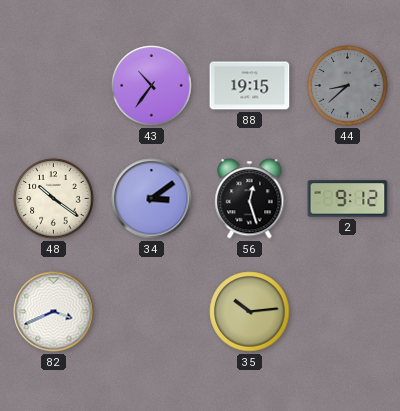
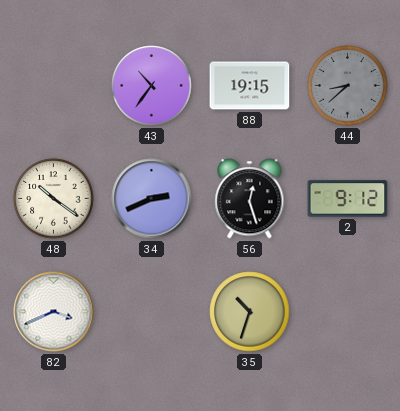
34: 3:09 -> 2:41 (152, 199)
35: 10:14 -> 10:33 (250, 312)
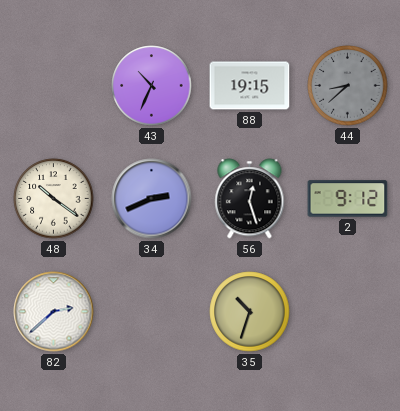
43: 10:36 -> 10:34 (152, 86)
82: 3:41 -> 2:38 (54, 312)
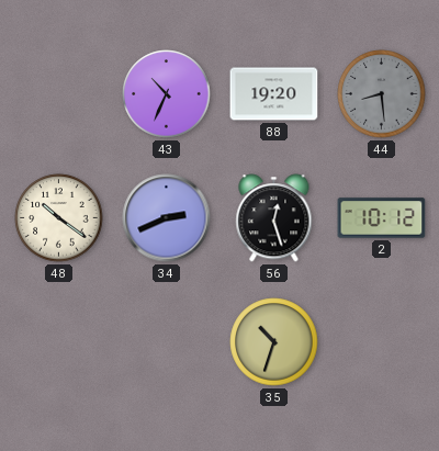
88: 19:15 -> 19:20 (274, 94)
44: 8:38 -> 8:29 (382, 94)
2: 9:12 -> 10:12 (382, 218)
82: 2:38 -> none (54, 312)
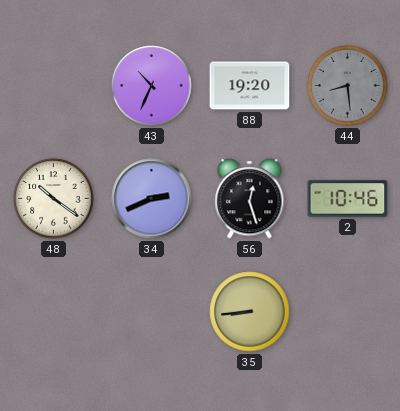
2: 10:12 -> 10:46 (348, 199)
35: 10:33 -> 8:44 (250, 312)
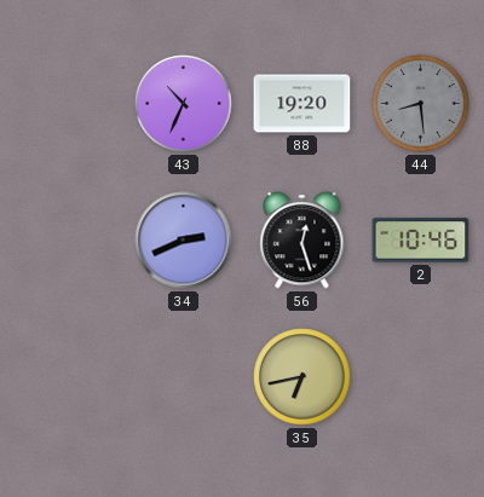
48: 10:21 -> none (54, 199)
35: 8:44 -> 6:43 (302, 377)
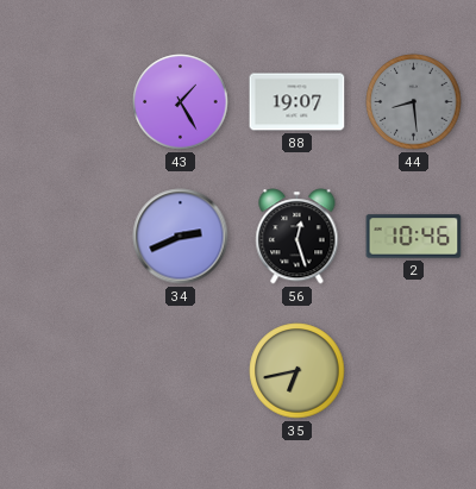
43: 10:34 -> 1:25 (181, 102)
88: 19:20 -> 19:07 (297, 102)
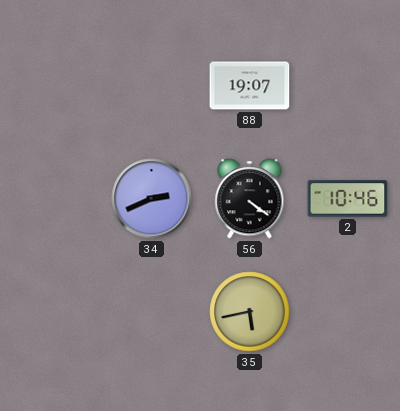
43: 1:25 -> none (181, 102)
44: 8:29 -> none (414, 102)
56: 12:27 -> 4:21 (250, 199)
35: 6:43 -> 5:43 (250, 312)
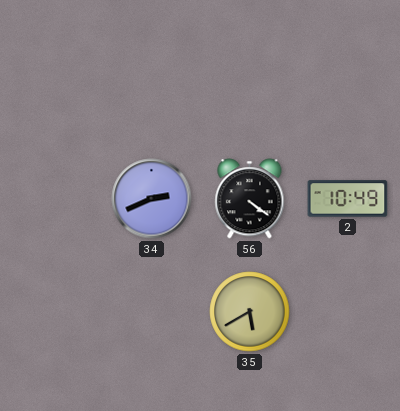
88: 19:07 -> none (250, 86)
2: 10:46 -> 10:49 (348, 199)
35: 5:43 -> 5:40 (250, 312)
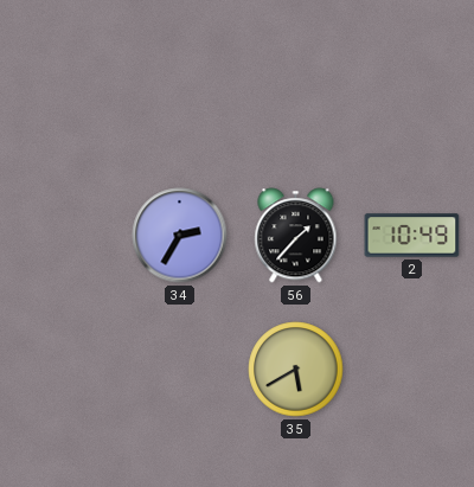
34: 2:41 -> 2:35 (180, 236)
56: 4:21 -> 1:37 (296, 236)
